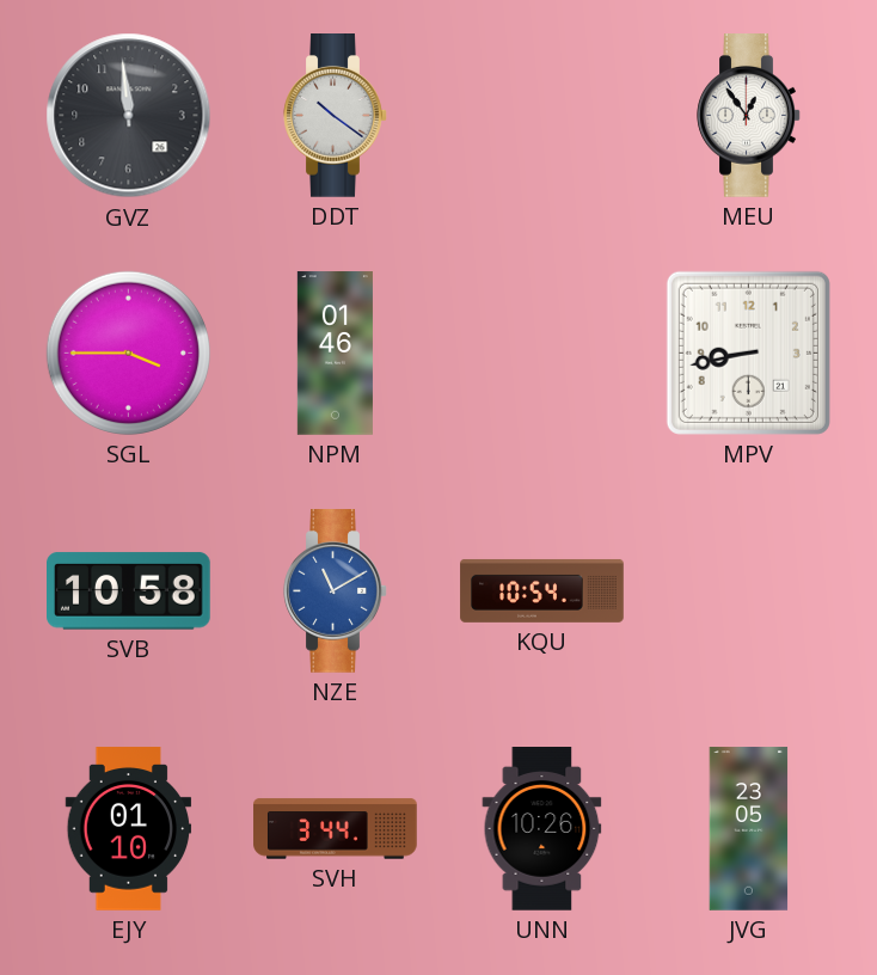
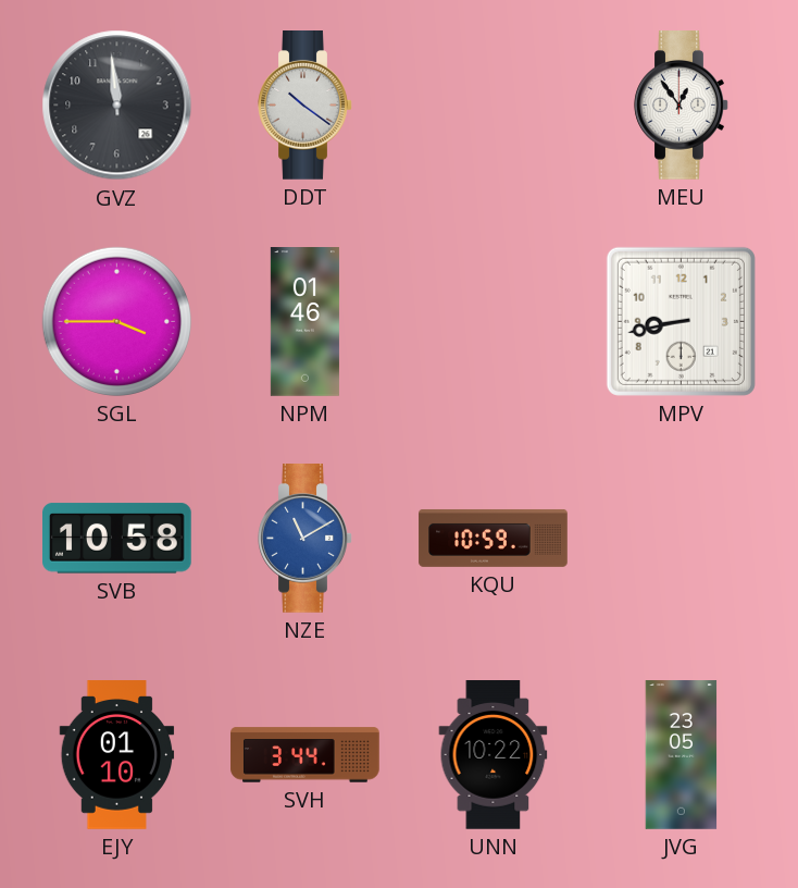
KQU: 10:54 -> 10:59 (494, 538)
UNN: 10:26 -> 10:22 (494, 755)
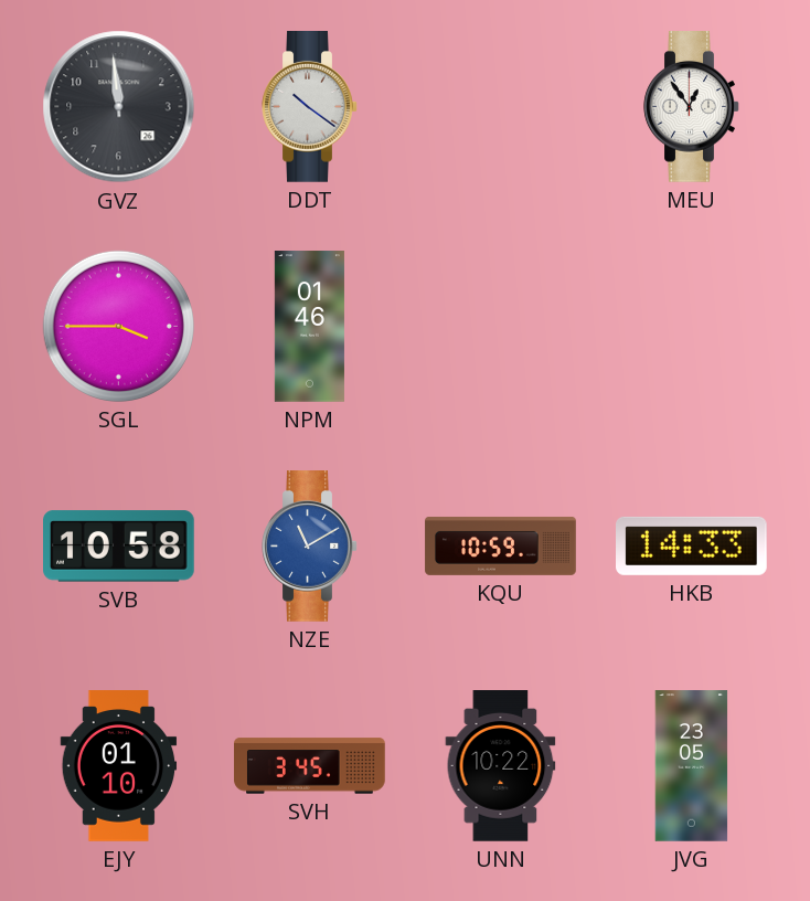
MPV: 8:43 -> none (681, 321)
HKB: none -> 14:33 (692, 545)
SVH: 3:44 -> 3:45 (310, 766)
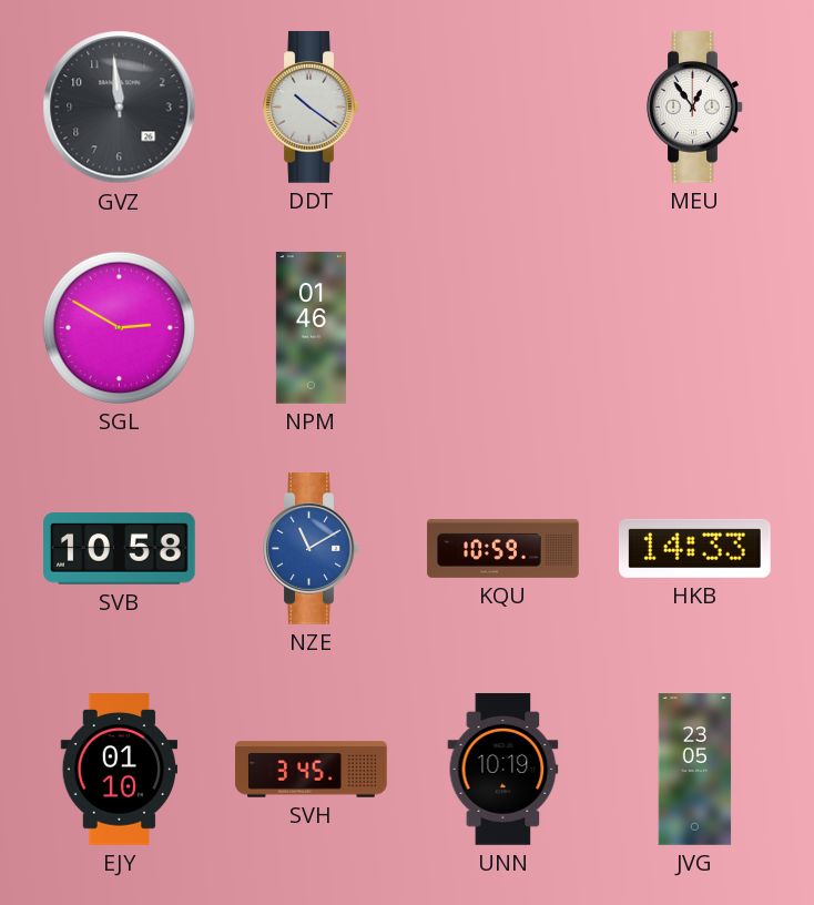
SGL: 3:45 -> 2:50 (119, 327)
UNN: 10:22 -> 10:19 (503, 770)
